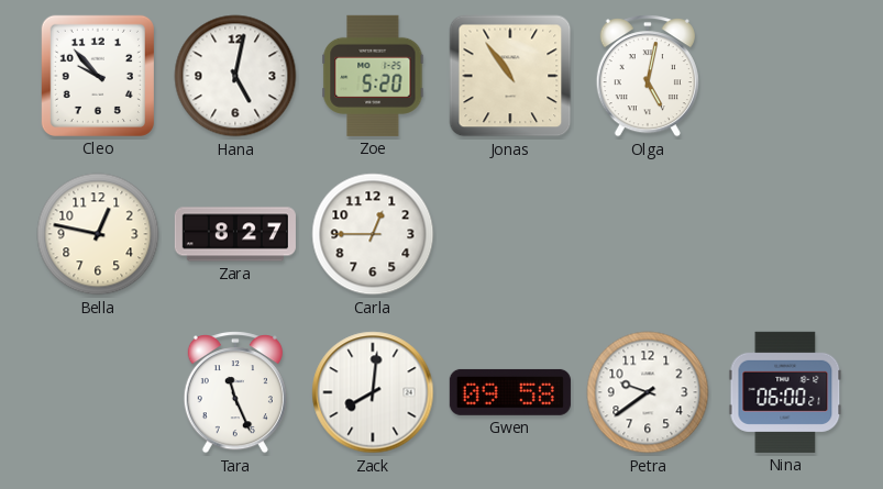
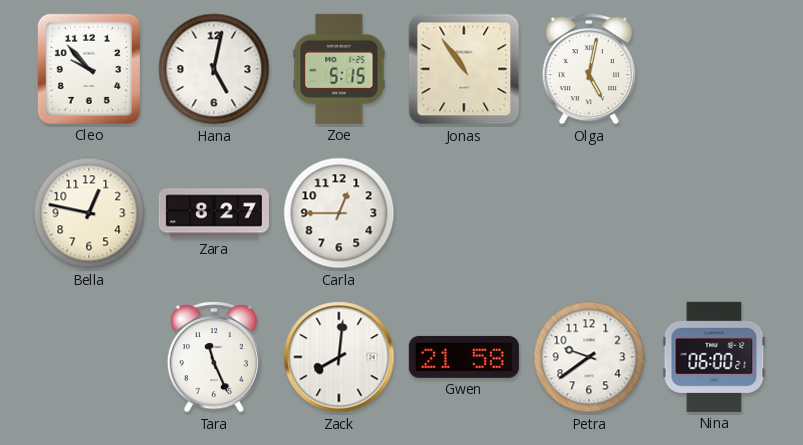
Zoe: 5:20 -> 5:15 (339, 69)
Gwen: 09:58 -> 21:58 (464, 357)
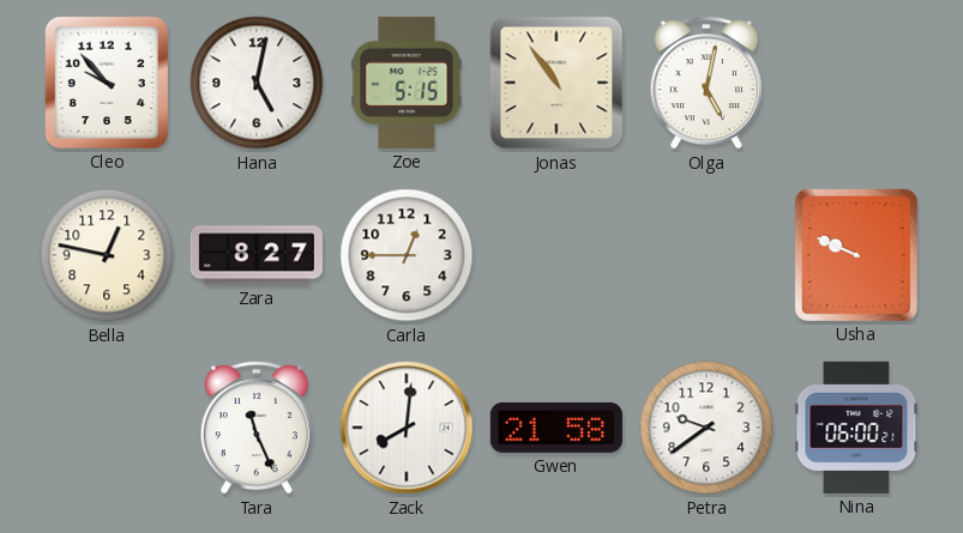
Usha: none -> 9:49 (856, 255)
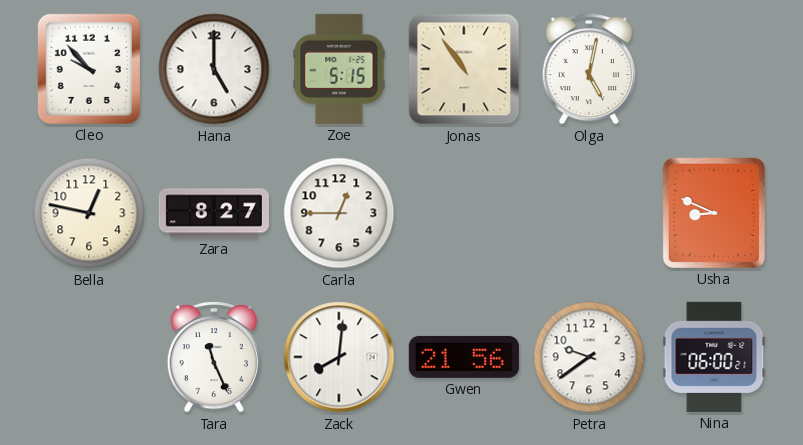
Hana: 5:02 -> 5:00 (214, 69)
Usha: 9:49 -> 8:49 (714, 213)
Gwen: 21:58 -> 21:56 (464, 357)
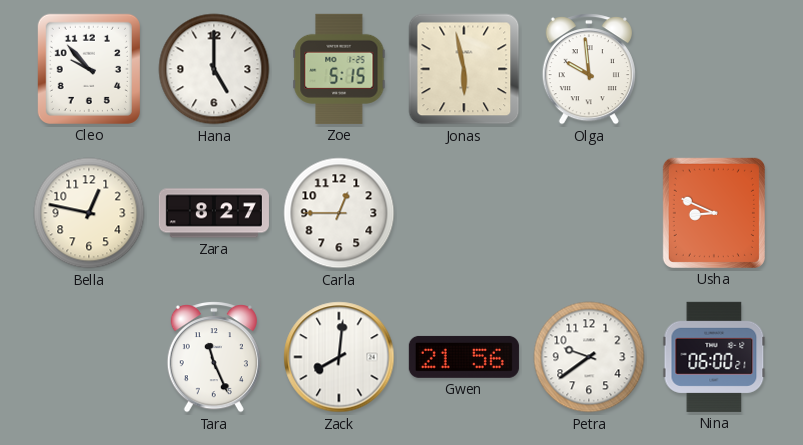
Jonas: 10:54 -> 5:58 (464, 69)
Olga: 5:02 -> 9:59 (589, 69)
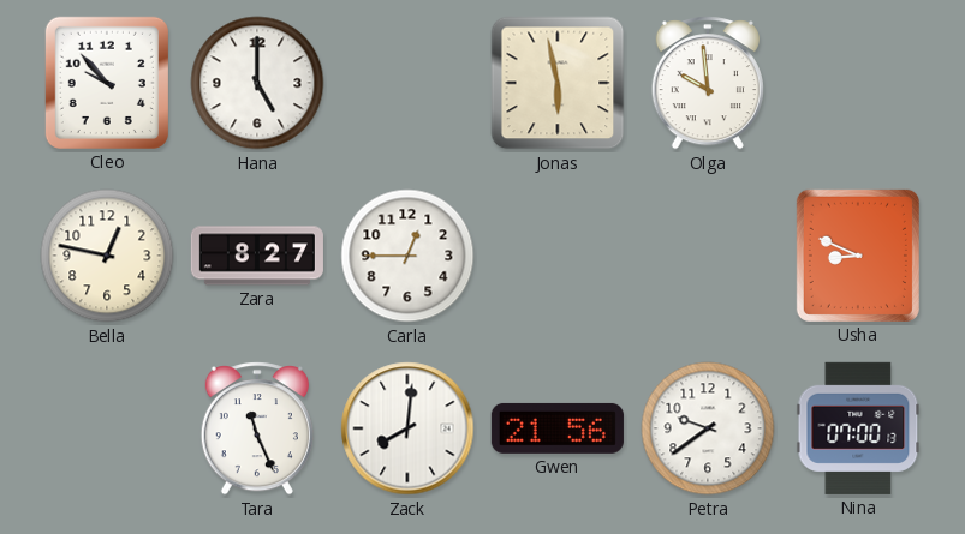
Zoe: 5:15 -> none (339, 69)
Nina: 06:00 -> 07:00 (858, 428)
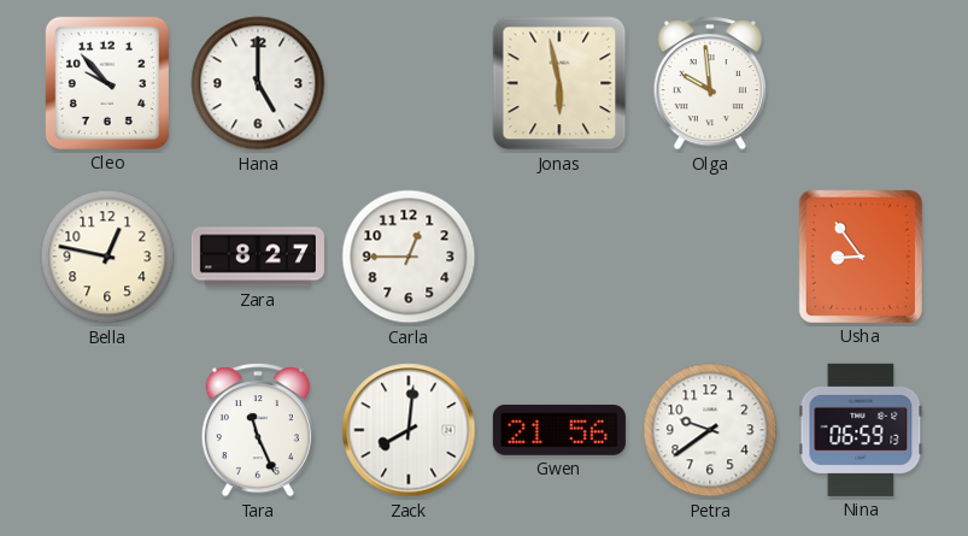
Usha: 8:49 -> 8:54 (861, 257)
Nina: 07:00 -> 06:59 (861, 430)
